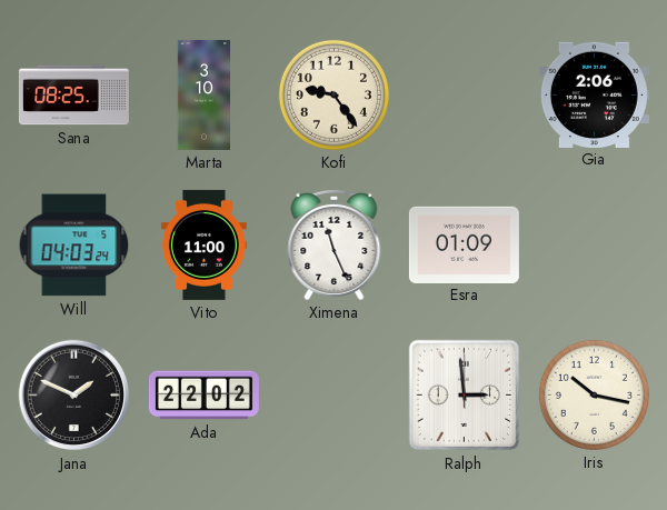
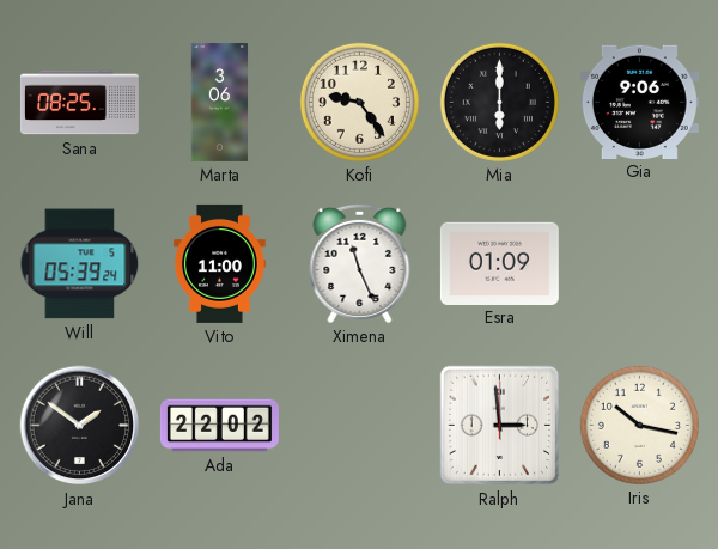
Marta: 3:10 -> 3:06 (220, 102)
Mia: none -> 6:00 (499, 102)
Gia: 2:06 -> 9:06 (639, 102)
Will: 04:03 -> 05:39 (80, 264)
Jana: 1:49 -> 1:51 (80, 426)
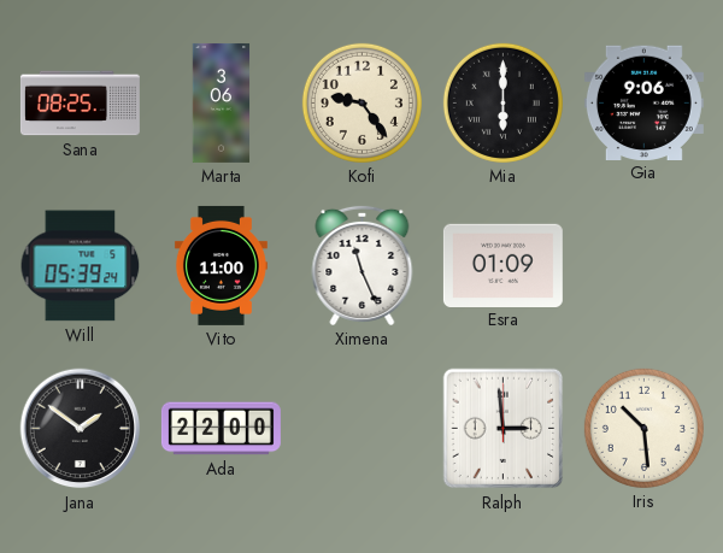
Ada: 22:02 -> 22:00 (221, 429)
Iris: 10:17 -> 10:29 (643, 428)
